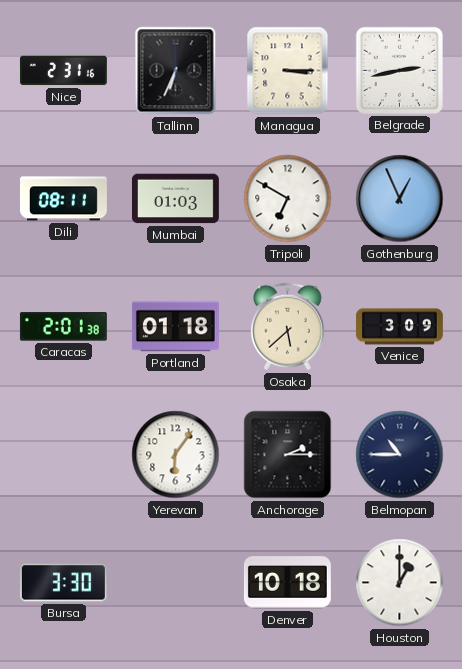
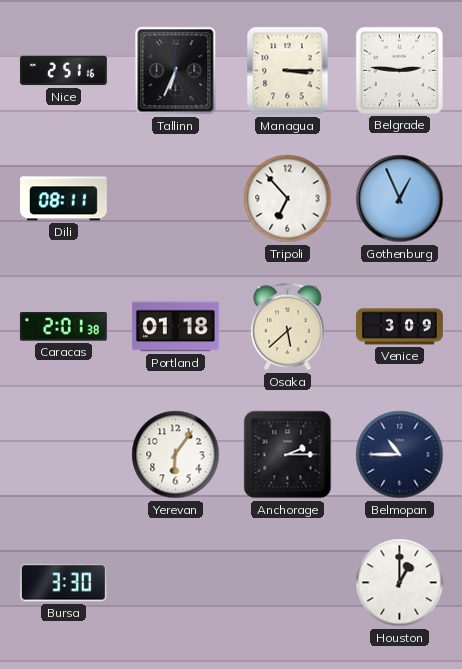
Nice: 2:31 -> 2:51 (63, 71)
Belgrade: 2:43 -> 2:46 (399, 70)
Mumbai: 01:03 -> none (175, 199)
Tripoli: 6:50 -> 6:53 (288, 199)
Denver: 10:18 -> none (287, 583)
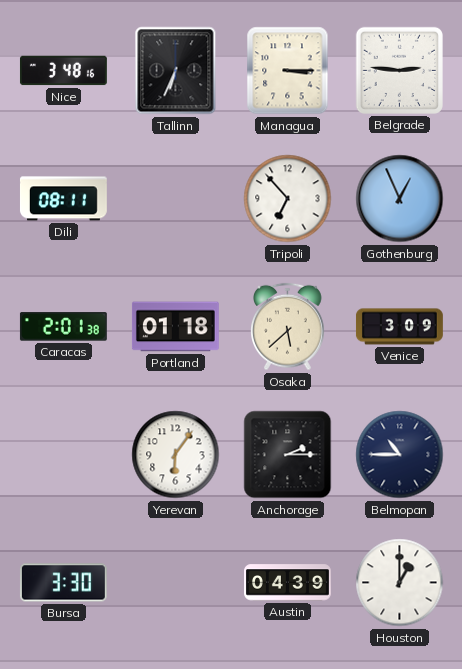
Nice: 2:51 -> 3:48 (63, 71)
Austin: none -> 04:39 (288, 583)
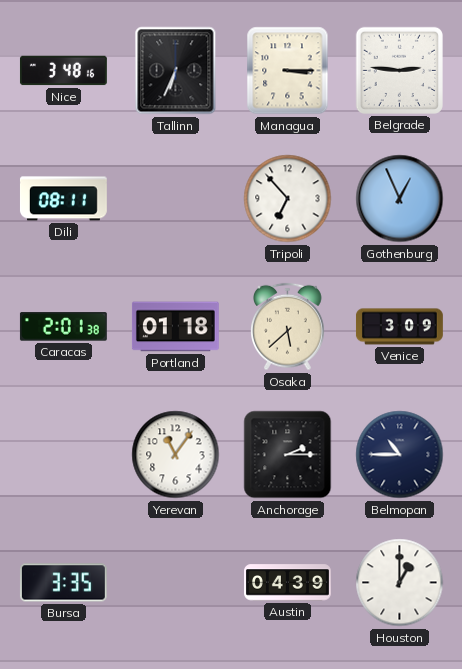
Yerevan: 6:06 -> 11:06 (176, 455)
Bursa: 3:30 -> 3:35 (63, 583)
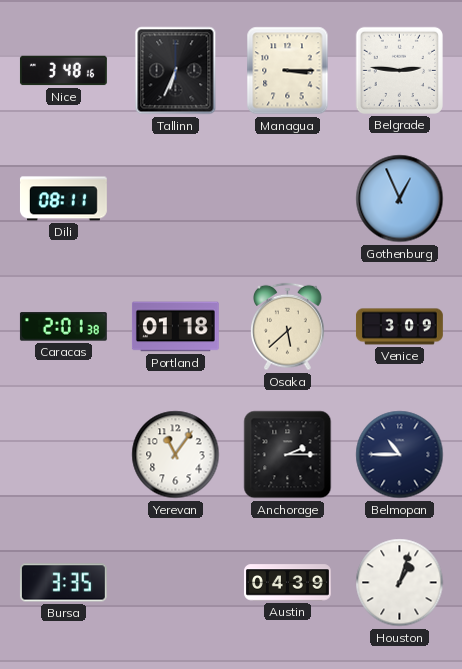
Tripoli: 6:53 -> none (288, 199)
Houston: 1:00 -> 1:03 (400, 583)
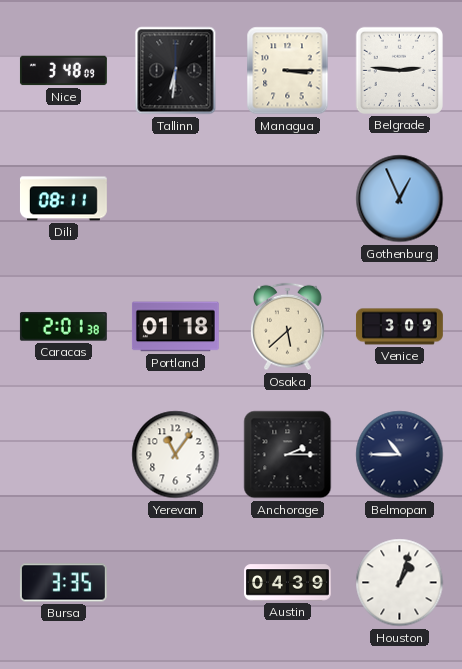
Nice: 3:48:16 -> 3:48:09 (63, 71)
Tallinn: 6:34 -> 6:31 (176, 71)
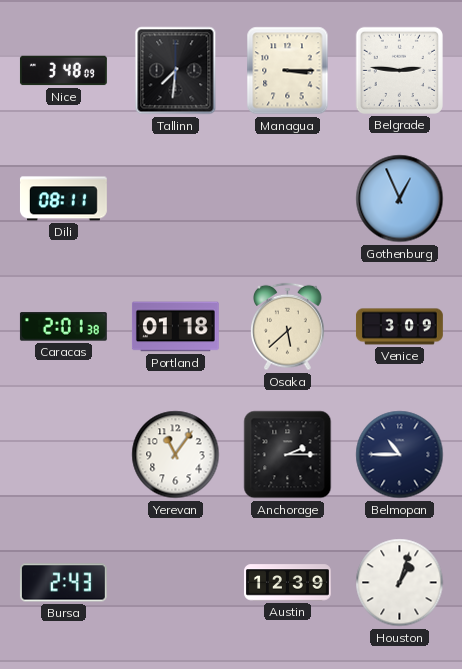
Tallinn: 6:31 -> 7:31 (176, 71)
Bursa: 3:35 -> 2:43 (63, 583)
Austin: 04:39 -> 12:39 (288, 583)
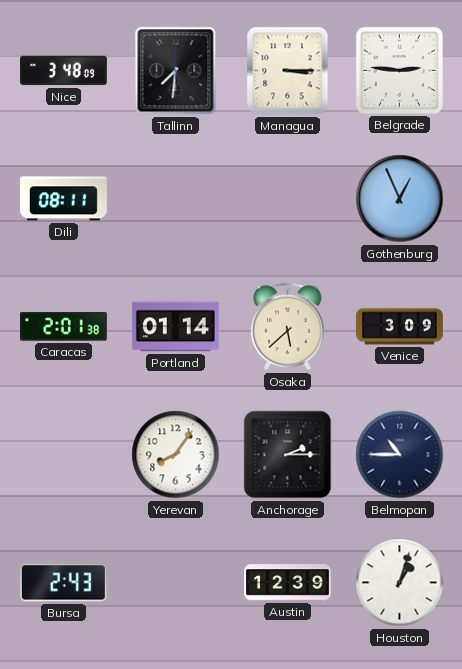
Portland: 01:18 -> 01:14 (175, 327)
Yerevan: 11:06 -> 8:06 (176, 455)
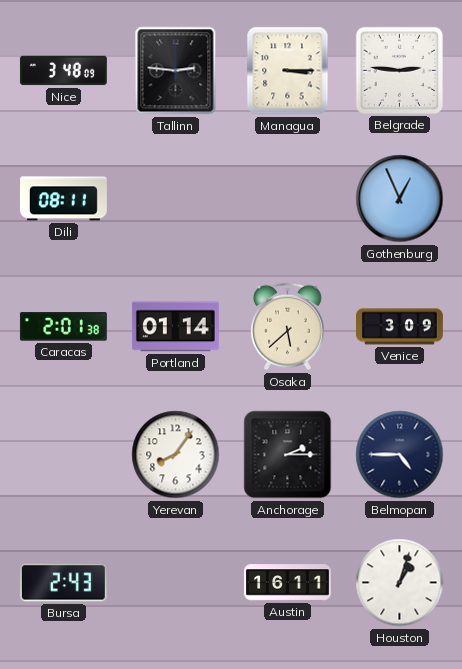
Tallinn: 7:31 -> 2:46 (176, 71)
Belmopan: 10:45 -> 4:45 (400, 455)
Austin: 12:39 -> 16:11 (288, 583)
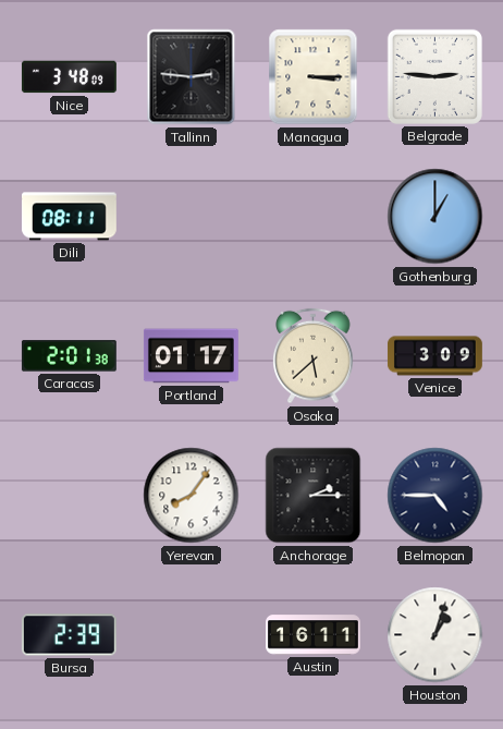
Gothenburg: 12:56 -> 1:00 (435, 217)
Portland: 01:14 -> 01:17 (191, 356)
Bursa: 2:43 -> 2:39 (69, 635)
